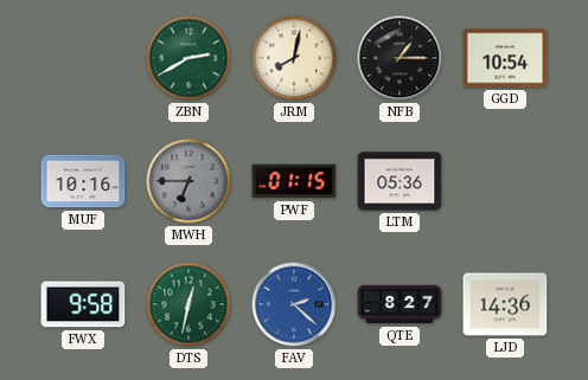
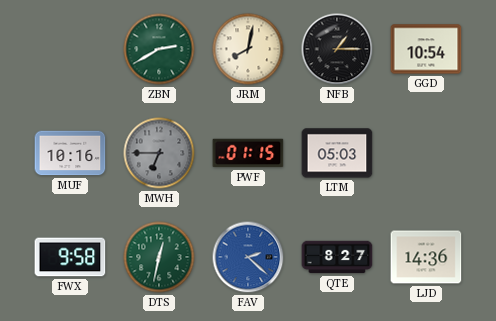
LTM: 05:36 -> 05:03 (337, 153)
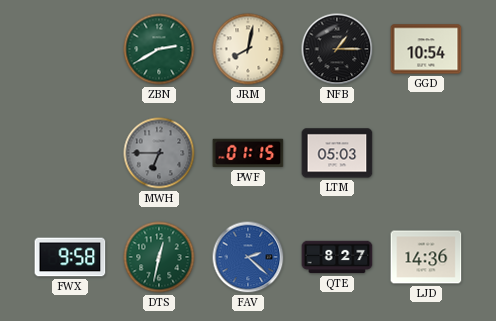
MUF: 10:16 -> none (70, 153)
